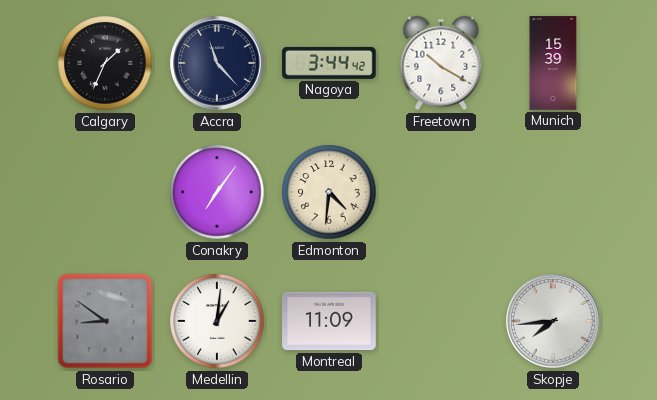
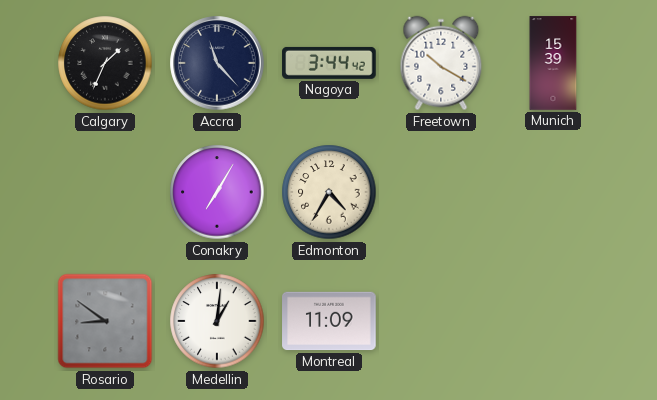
Conakry: 7:06 -> 7:05 (217, 192)
Edmonton: 4:31 -> 4:35 (329, 192)
Skopje: 7:44 -> none (553, 321)
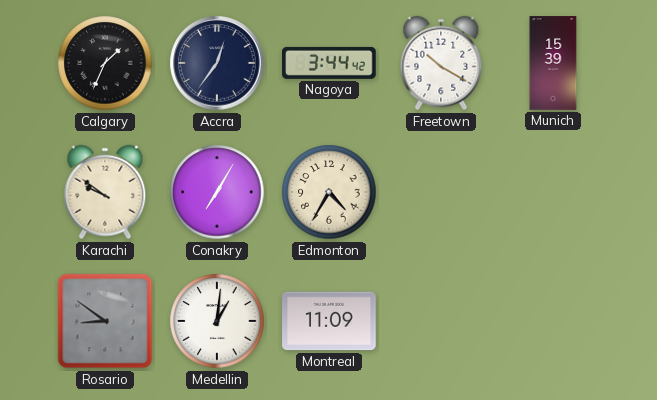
Accra: 11:23 -> 12:36 (217, 63)
Karachi: none -> 9:51 (105, 192)
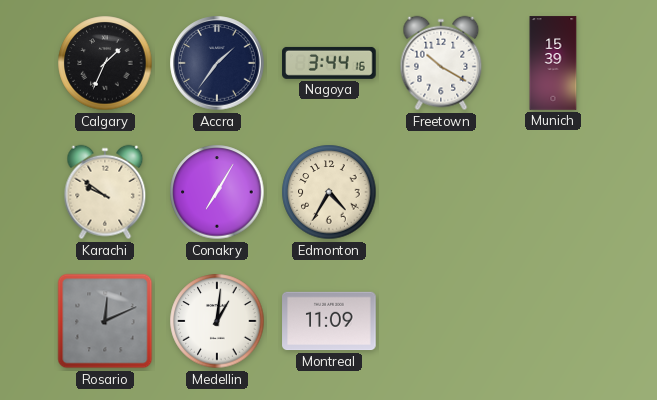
Accra: 12:36 -> 1:36 (217, 63)
Nagoya: 3:44:42 -> 3:44:16 (329, 63)
Rosario: 8:51 -> 12:11 (105, 321)
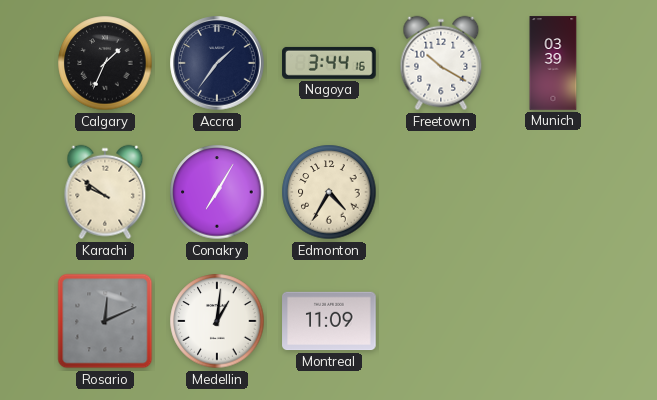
Munich: 15:39 -> 03:39 (553, 63)
